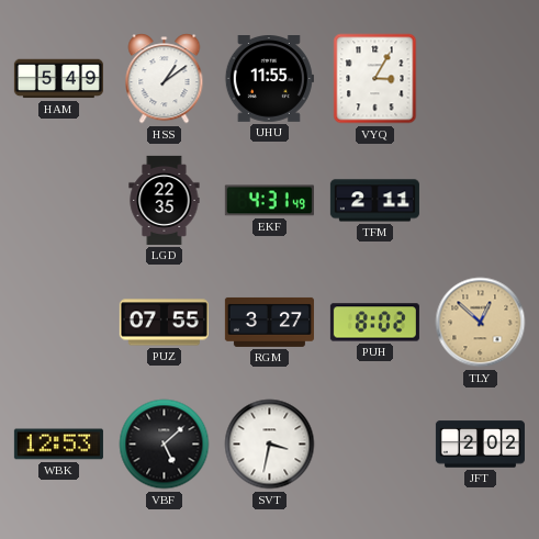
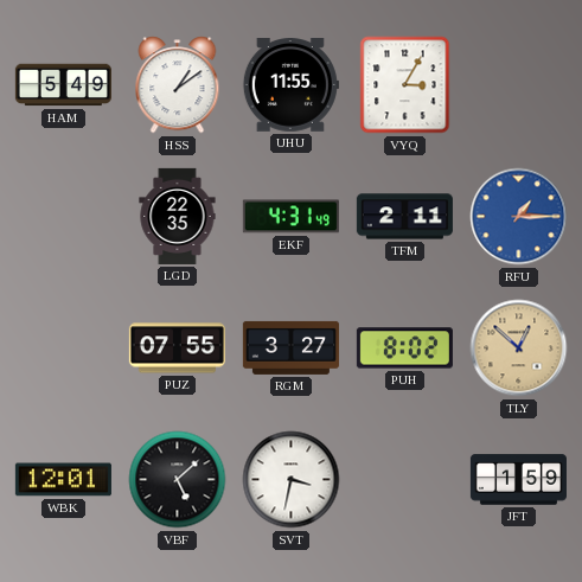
RFU: none -> 1:15 (519, 217)
WBK: 12:53 -> 12:01 (63, 480)
JFT: 2:02 -> 1:59 (518, 480)
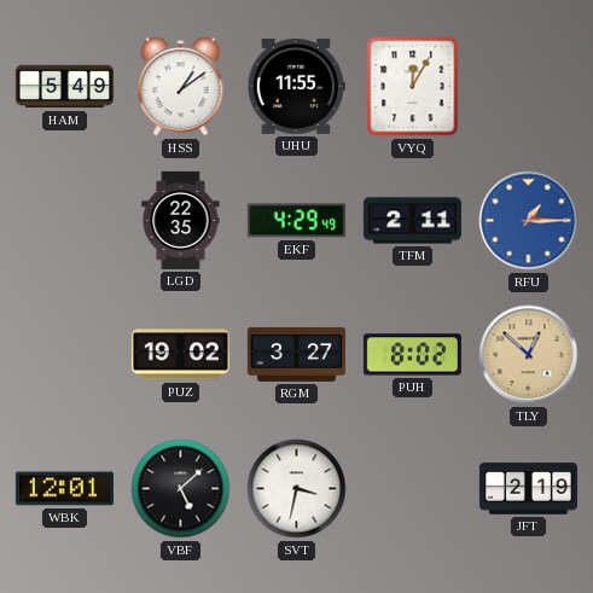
VYQ: 3:05 -> 12:05 (413, 87)
EKF: 4:31 -> 4:29 (296, 221)
PUZ: 07:55 -> 19:02 (180, 355)
JFT: 1:59 -> 2:19 (528, 489)
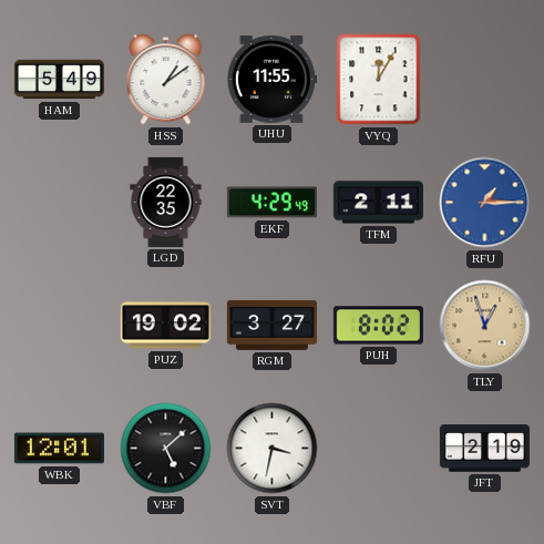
TLY: 12:52 -> 12:57 (485, 326)
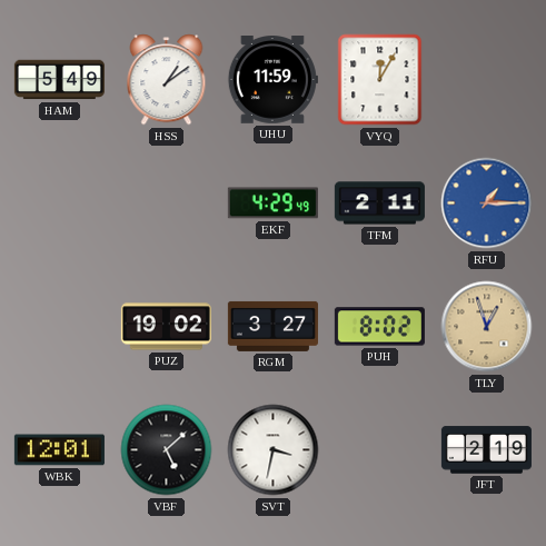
UHU: 11:55 -> 11:59 (272, 80)
LGD: 22:35 -> none (166, 202)
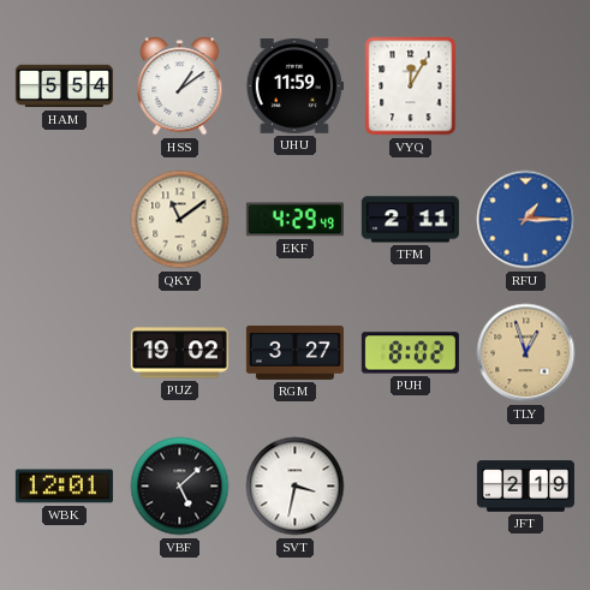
HAM: 5:49 -> 5:54 (64, 87)
QKY: none -> 11:09 (180, 220)
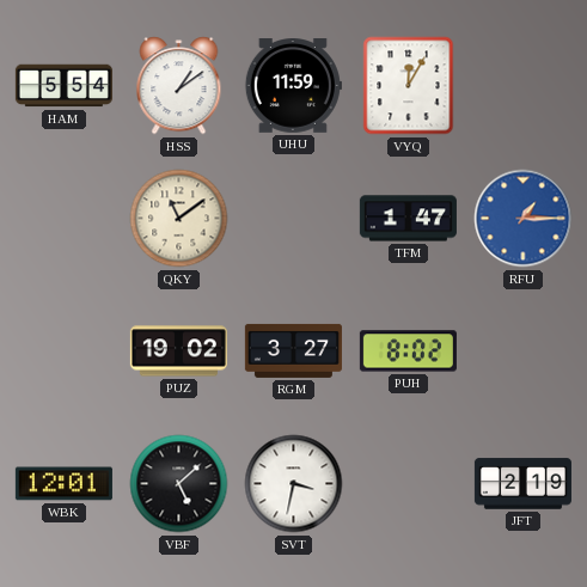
EKF: 4:29 -> none (294, 220)
TFM: 2:11 -> 1:47 (408, 219)
TLY: 12:57 -> none (526, 353)
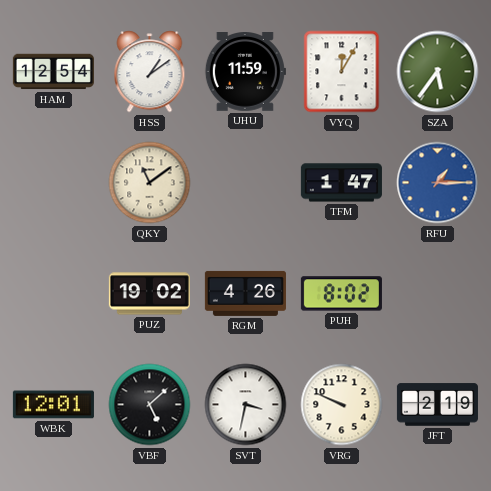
HAM: 5:54 -> 12:54 (53, 72)
SZA: none -> 5:36 (438, 72)
RGM: 3:27 -> 4:26 (245, 293)
VRG: none -> 9:49 (342, 405)
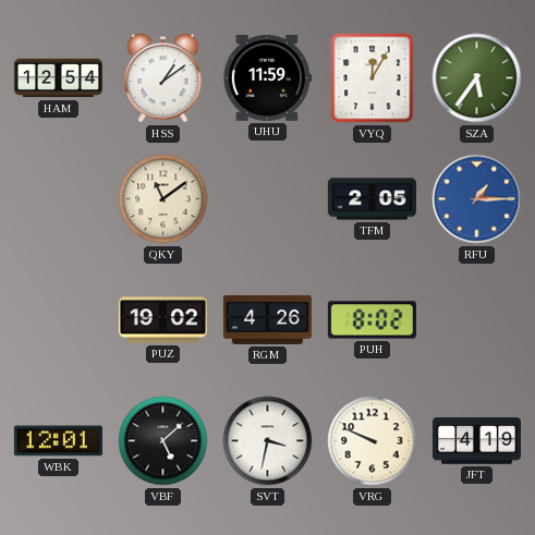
TFM: 1:47 -> 2:05 (372, 199)
JFT: 2:19 -> 4:19 (476, 441)
